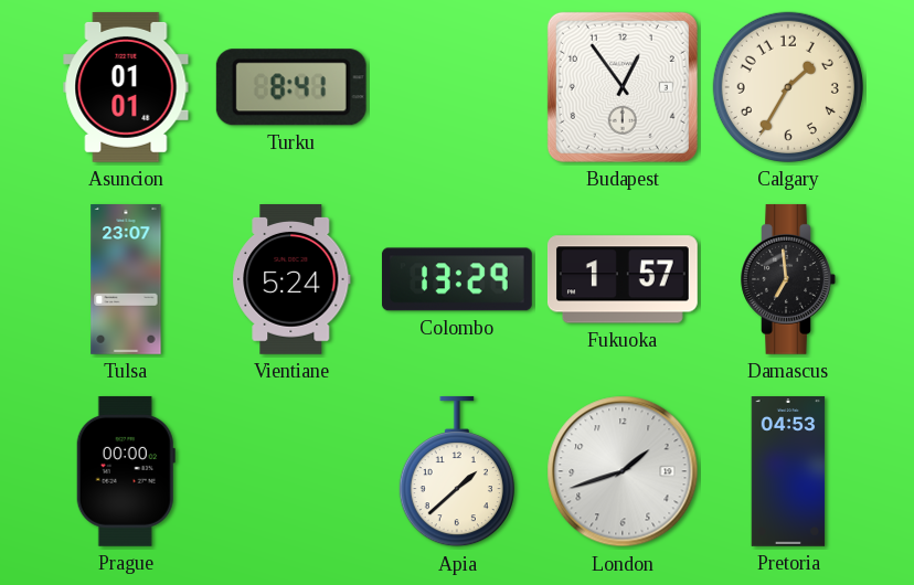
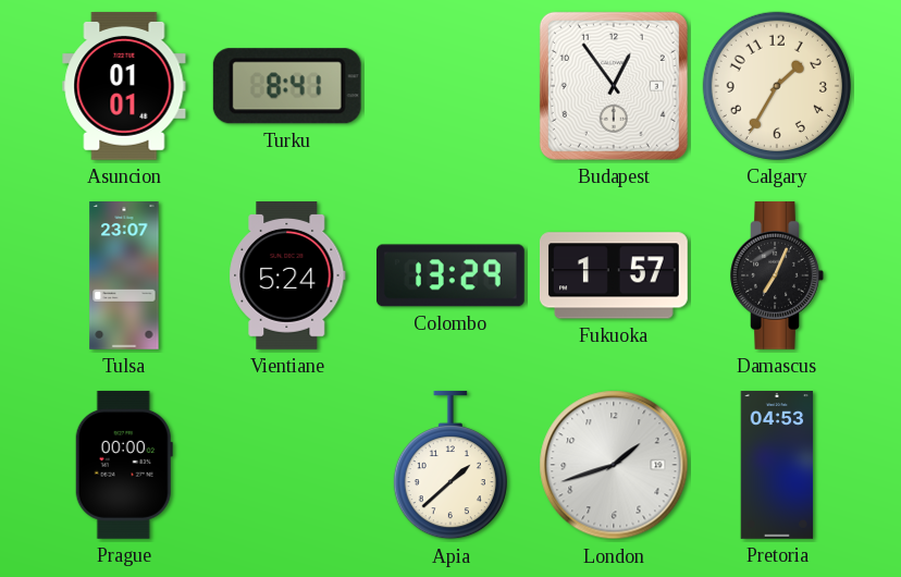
Damascus: 6:59 -> 7:04 (777, 275)
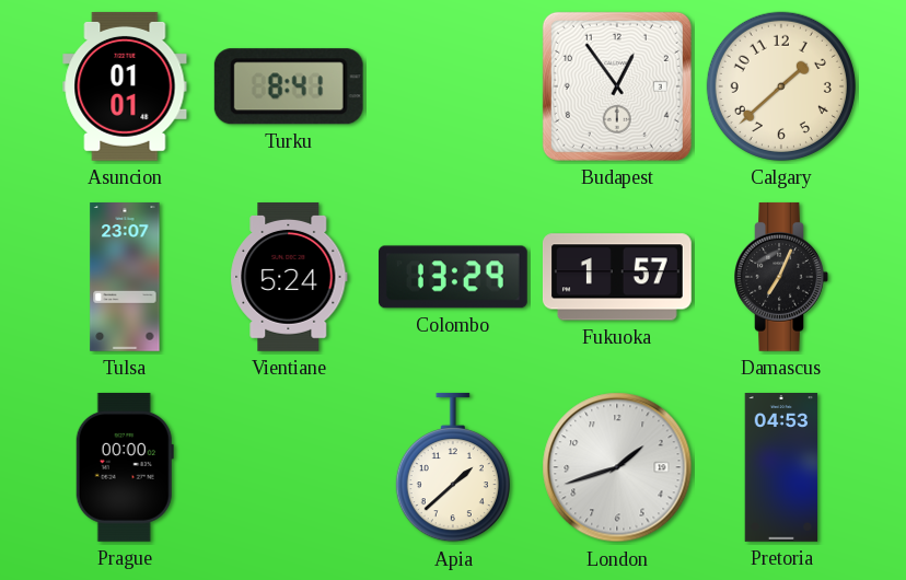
Calgary: 1:35 -> 1:38 (781, 86)
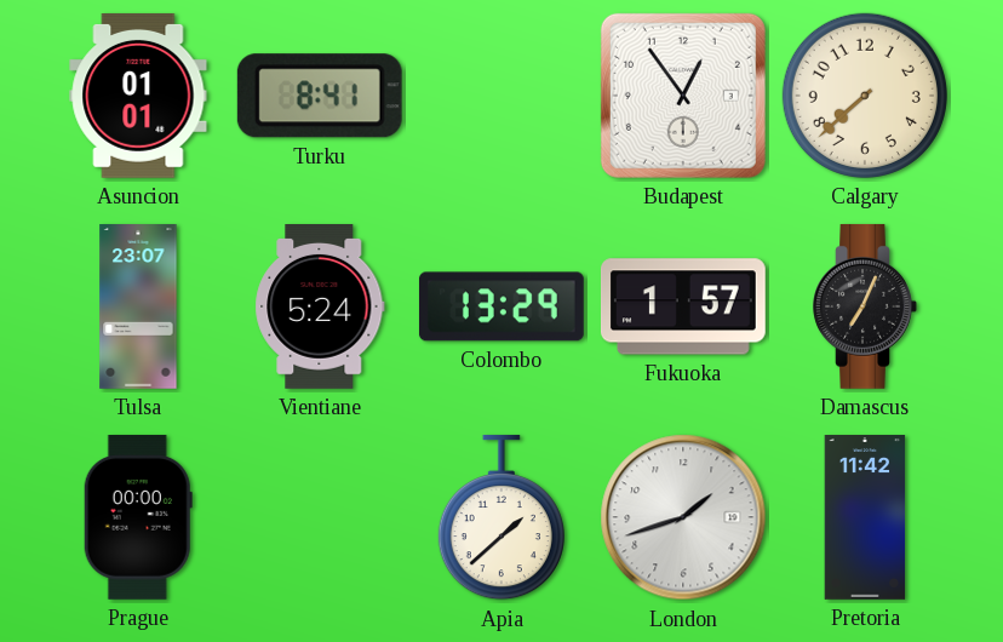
Calgary: 1:38 -> 7:38 (865, 96)
Pretoria: 04:53 -> 11:42 (865, 518)
